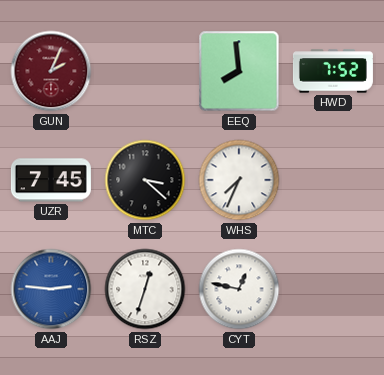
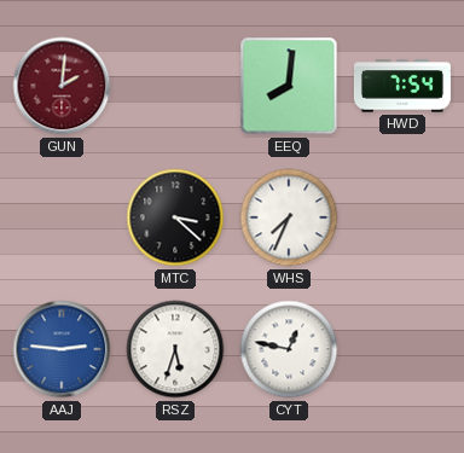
GUN: 2:04 -> 2:01 (62, 86)
EEQ: 7:59 -> 8:01 (289, 86)
HWD: 7:52 -> 7:54 (402, 86)
UZR: 7:45 -> none (51, 180)
RSZ: 12:33 -> 5:33 (175, 349)
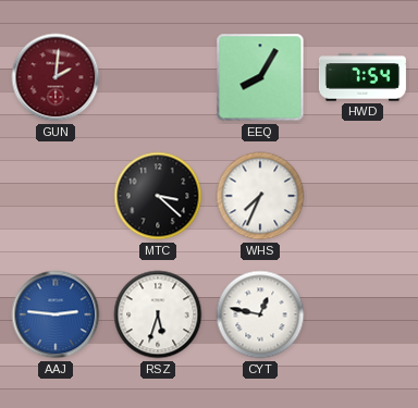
EEQ: 8:01 -> 8:05 (260, 77)
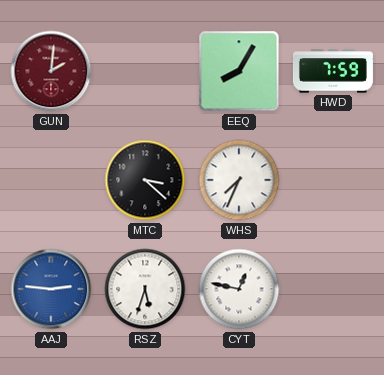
HWD: 7:54 -> 7:59 (333, 71)
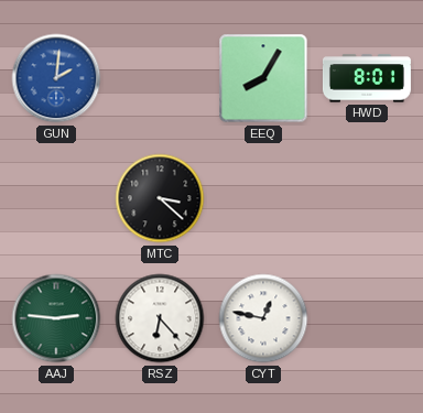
GUN dial: burgundy -> blue (56, 78)
HWD: 7:59 -> 8:01 (367, 78)
WHS: 7:34 -> none (239, 180)
AAJ dial: blue -> green (56, 318)
RSZ: 5:33 -> 6:23 (160, 318)
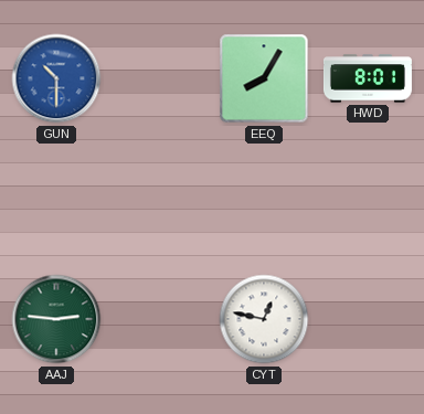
GUN: 2:01 -> 10:30 (56, 78)
MTC: 3:22 -> none (160, 198)
RSZ: 6:23 -> none (160, 318)
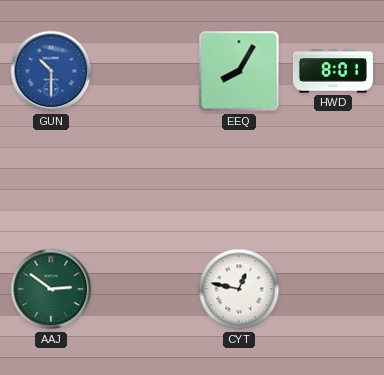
AAJ: 2:46 -> 2:51 (51, 289)
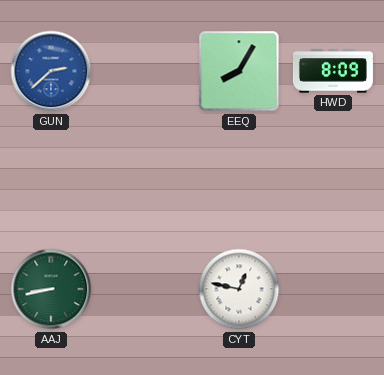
GUN: 10:30 -> 2:38 (51, 71)
HWD: 8:01 -> 8:09 (333, 71)
AAJ: 2:51 -> 8:43 (51, 289)
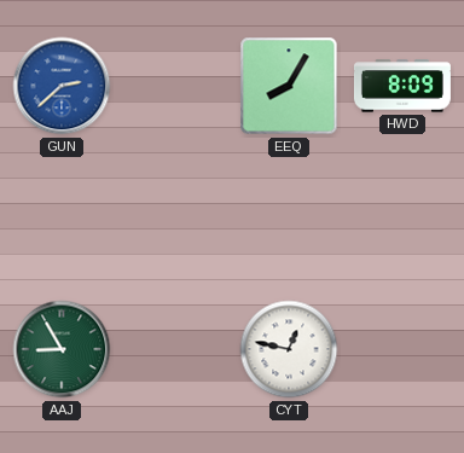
AAJ: 8:43 -> 8:55 (62, 349)
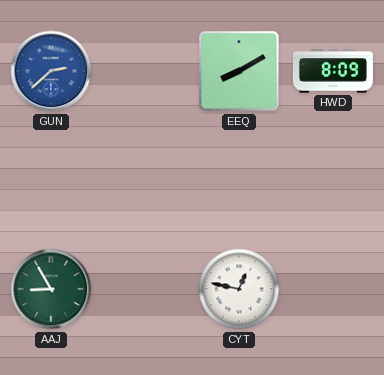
EEQ: 8:05 -> 8:10 (239, 71)
